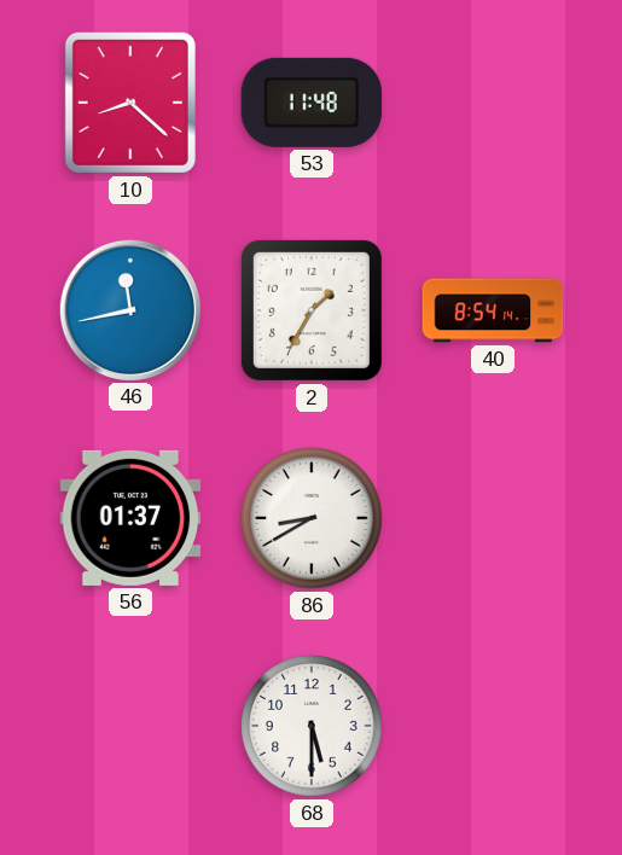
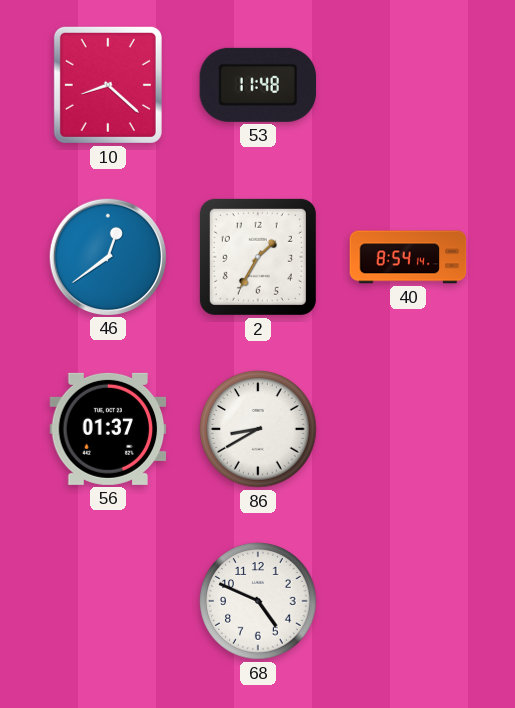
46: 11:43 -> 12:39 (107, 256)
68: 5:30 -> 4:49 (258, 601)
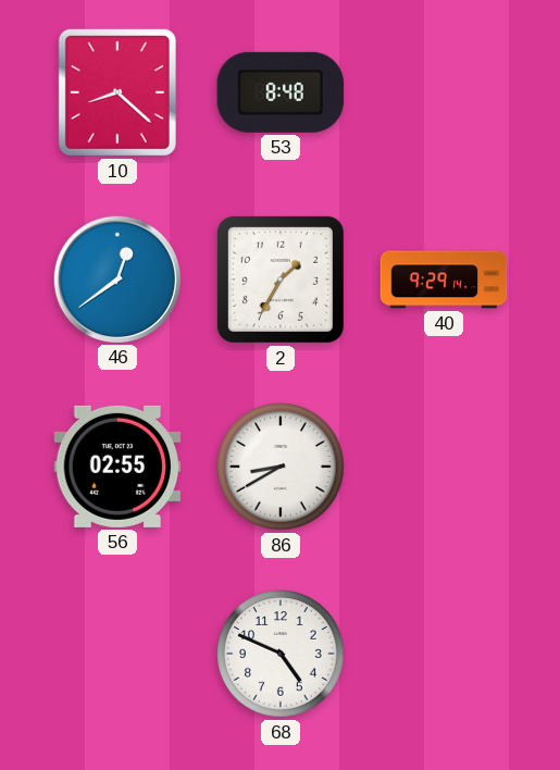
53: 11:48 -> 8:48 (281, 92)
40: 8:54 -> 9:29 (444, 280)
56: 01:37 -> 02:55 (117, 467)
